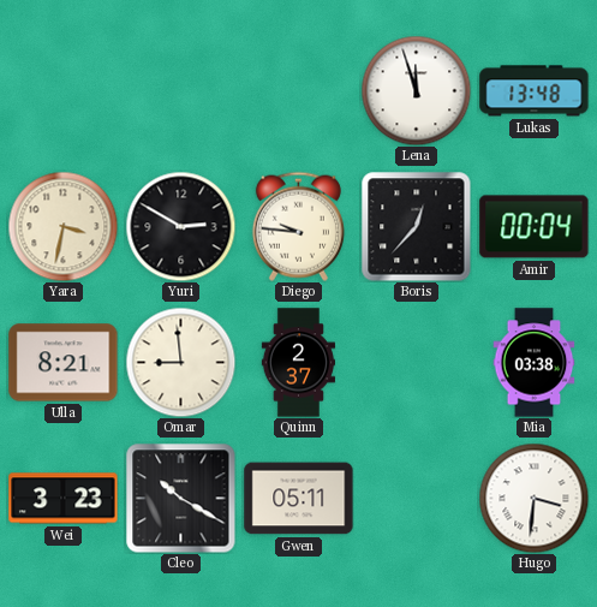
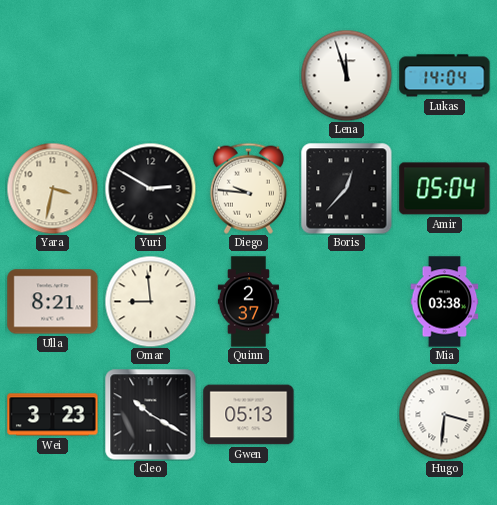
Lukas: 13:48 -> 14:04 (445, 76)
Amir: 00:04 -> 05:04 (445, 189)
Gwen: 05:11 -> 05:13 (249, 415)
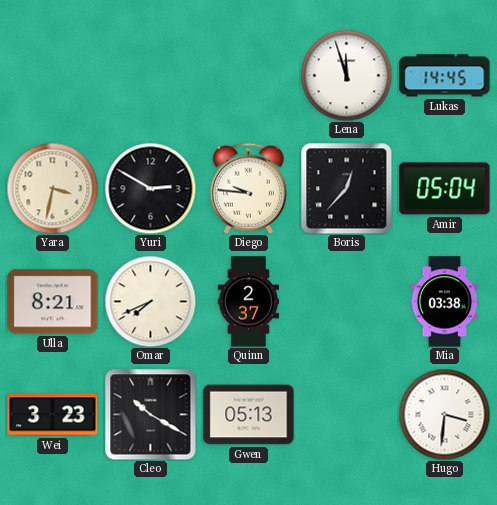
Lukas: 14:04 -> 14:45 (445, 76)
Omar: 8:59 -> 7:41 (150, 301)
